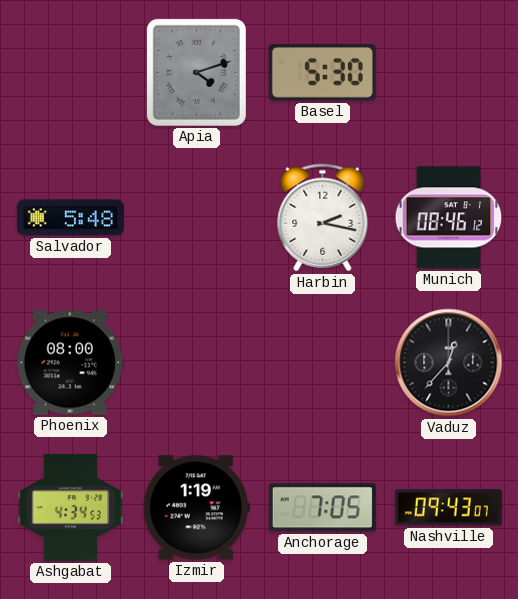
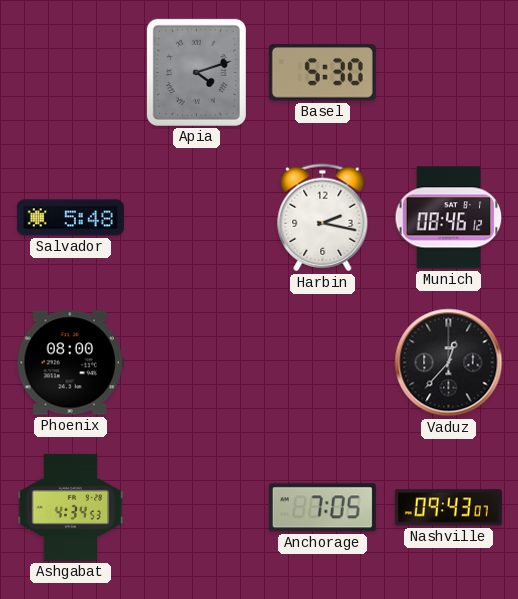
Izmir: 1:19 -> none (196, 508)
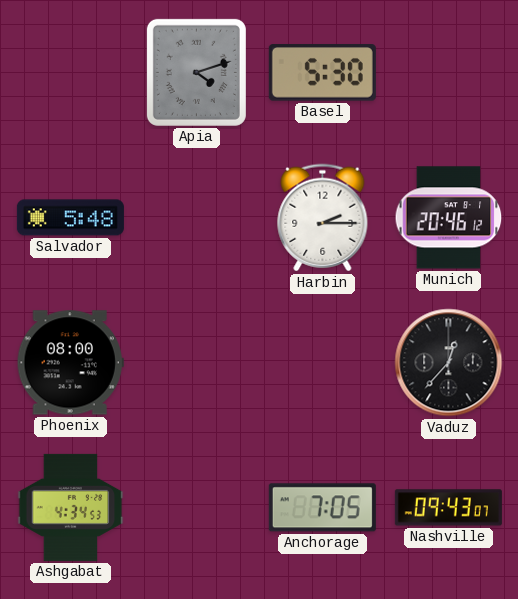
Harbin: 2:17 -> 2:15 (323, 218)
Munich: 08:46 -> 20:46 (449, 218)
